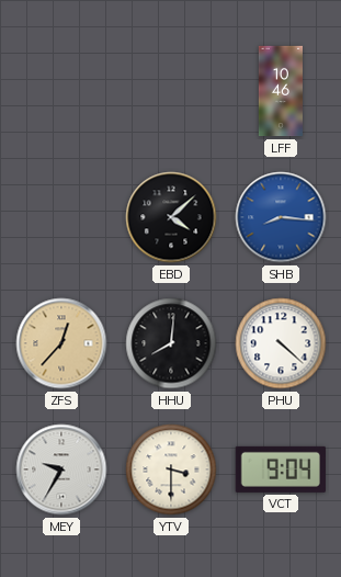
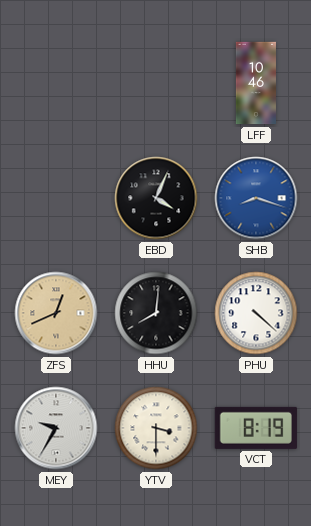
EBD: 4:08 -> 4:04 (156, 198)
SHB: 8:16 -> 8:18 (256, 198)
ZFS: 12:37 -> 12:41 (56, 313)
VCT: 9:04 -> 8:19 (256, 428)
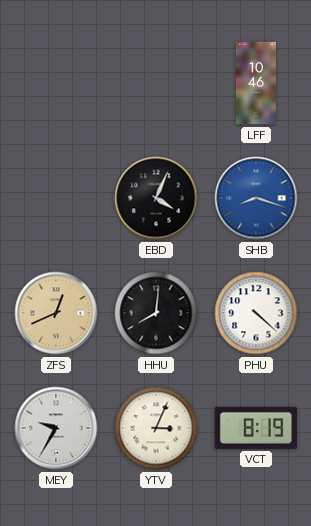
YTV: 3:30 -> 3:04 (156, 428)
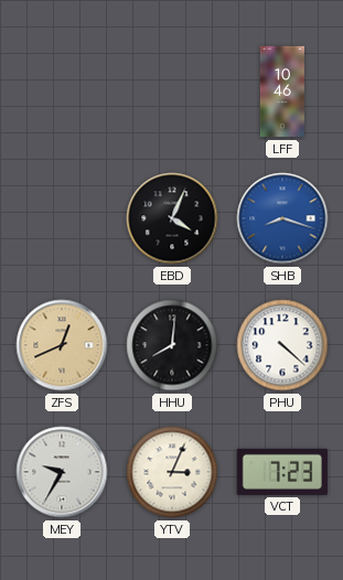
VCT: 8:19 -> 7:23 (282, 472)
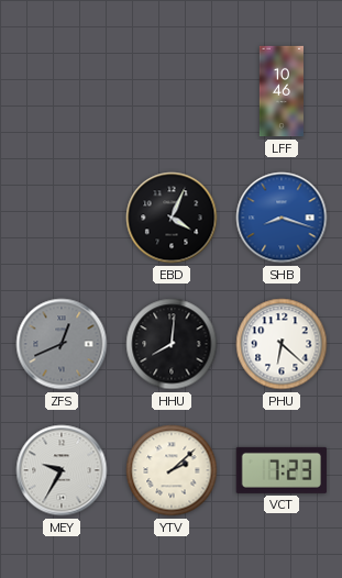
ZFS dial: champagne -> grey (62, 344)
PHU: 4:22 -> 6:22 (282, 344)
YTV: 3:04 -> 2:08 (172, 470)
